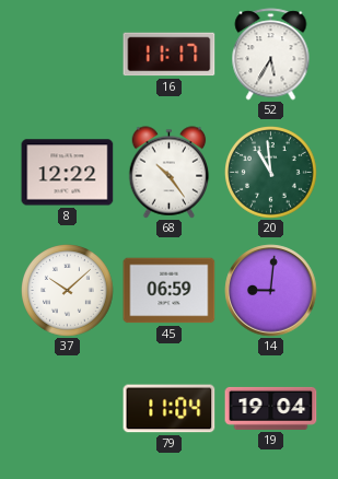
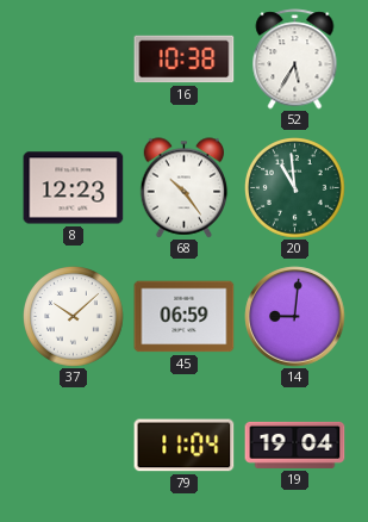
16: 11:17 -> 10:38 (185, 60)
8: 12:22 -> 12:23 (74, 188)
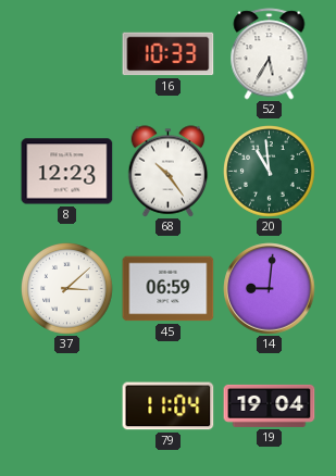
16: 10:38 -> 10:33 (169, 54)
37: 10:08 -> 3:08 (67, 289)
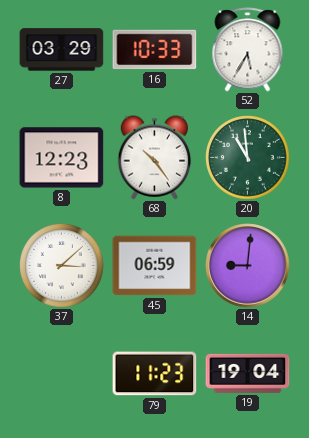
27: none -> 03:29 (62, 50)
79: 11:04 -> 11:23 (155, 374)
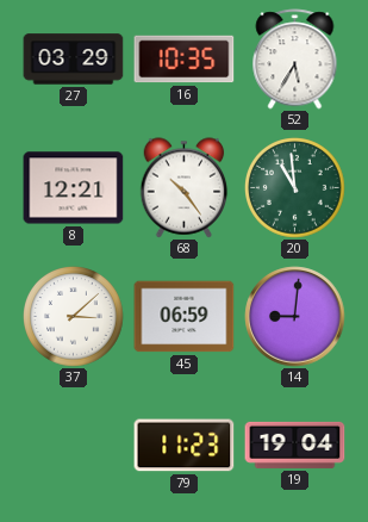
16: 10:33 -> 10:35 (185, 60)
8: 12:23 -> 12:21 (74, 188)
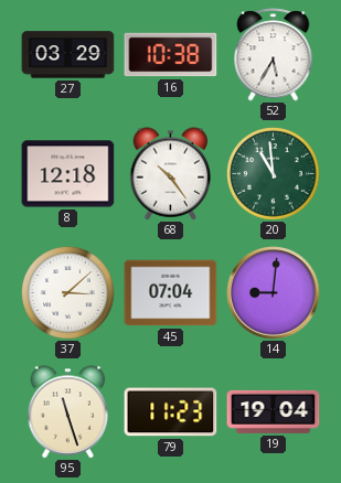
16: 10:35 -> 10:38 (171, 55)
8: 12:21 -> 12:18 (68, 174)
45: 06:59 -> 07:04 (171, 293)
95: none -> 11:27 (68, 412)
